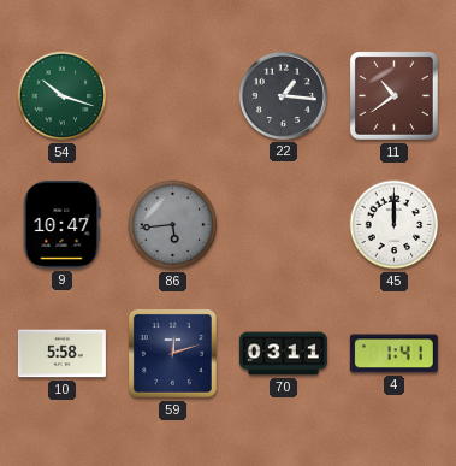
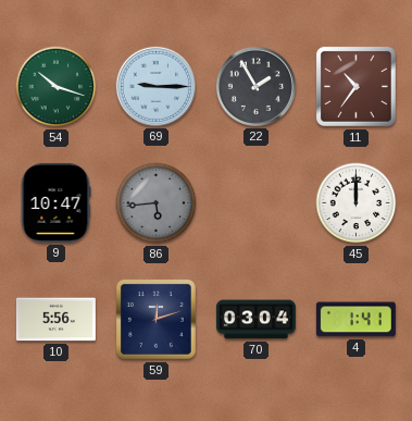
69: none -> 9:15 (155, 86)
22: 1:16 -> 1:55 (255, 86)
11: 10:39 -> 10:36 (355, 86)
10: 5:58 -> 5:56 (55, 320)
70: 03:11 -> 03:04 (255, 320)
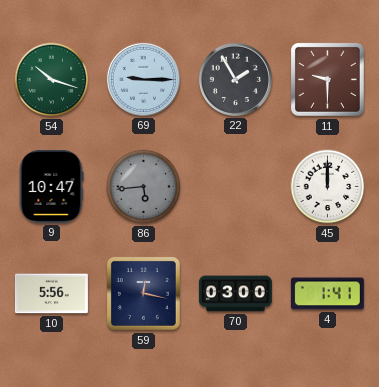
11: 10:36 -> 9:30 (327, 79)
59: 12:12 -> 12:17 (143, 293)
70: 03:04 -> 03:00 (235, 294)
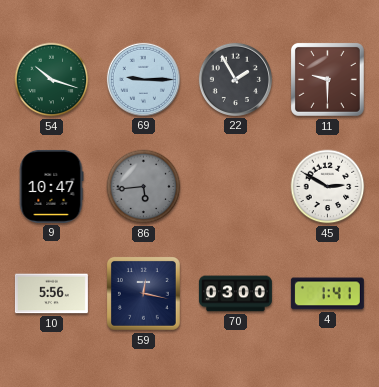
45: 12:00 -> 2:50 (328, 187)
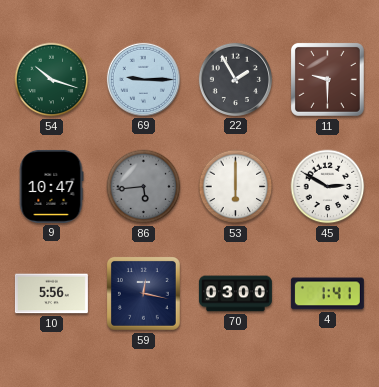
53: none -> 6:00 (236, 187)
